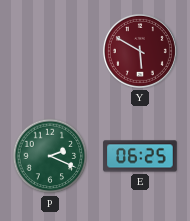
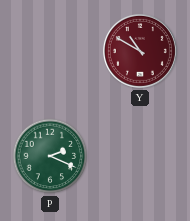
Y: 5:50 -> 10:50 (140, 51)
E: 06:25 -> none (140, 156)
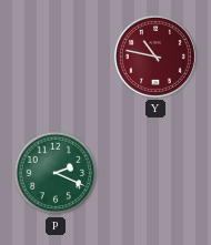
Y: 10:50 -> 10:47 (155, 57)
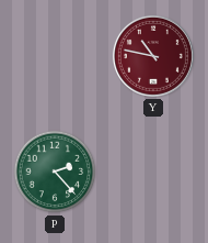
P: 2:19 -> 2:23 (55, 172)
